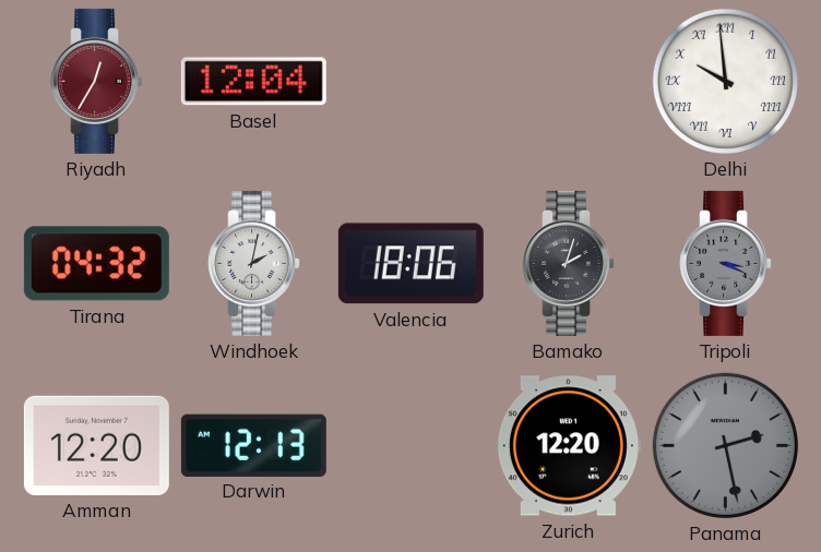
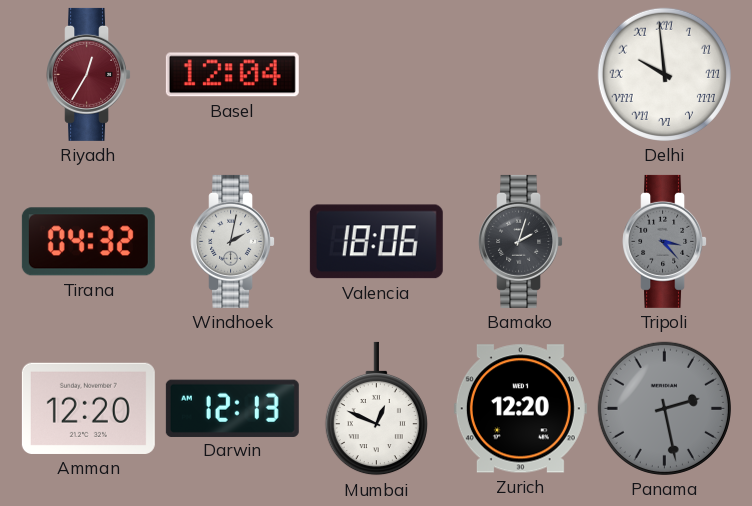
Tripoli: 3:19 -> 3:23 (665, 241)
Mumbai: none -> 12:49 (376, 409)
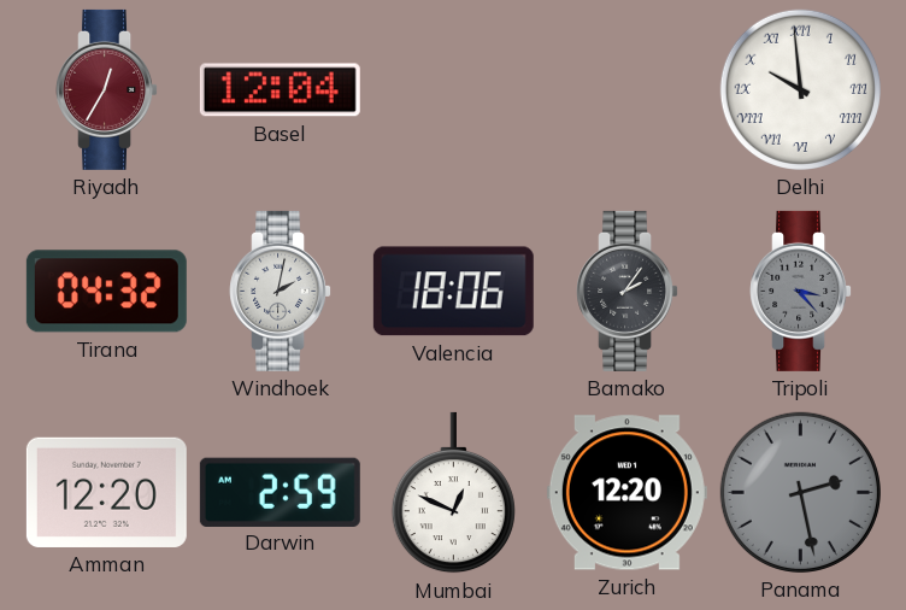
Bamako: 2:03 -> 2:06 (628, 291)
Darwin: 12:13 -> 2:59 (280, 492)
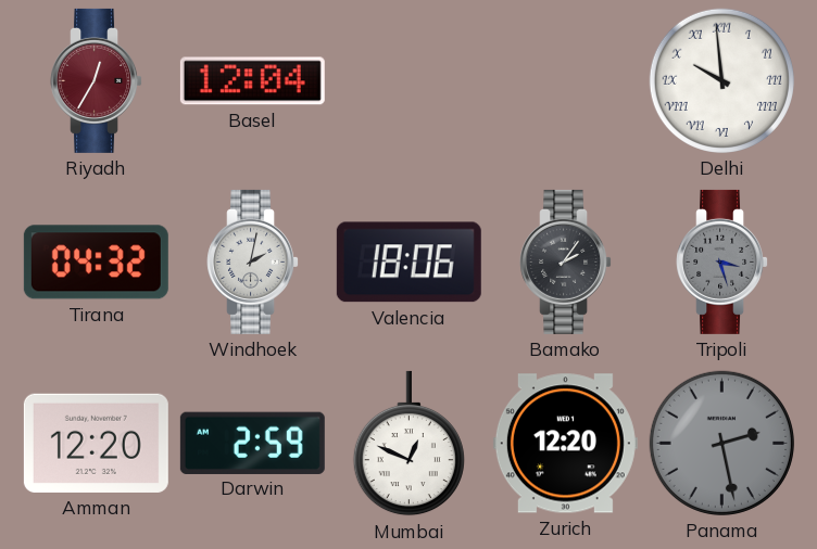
Tripoli: 3:23 -> 3:27 (722, 261)
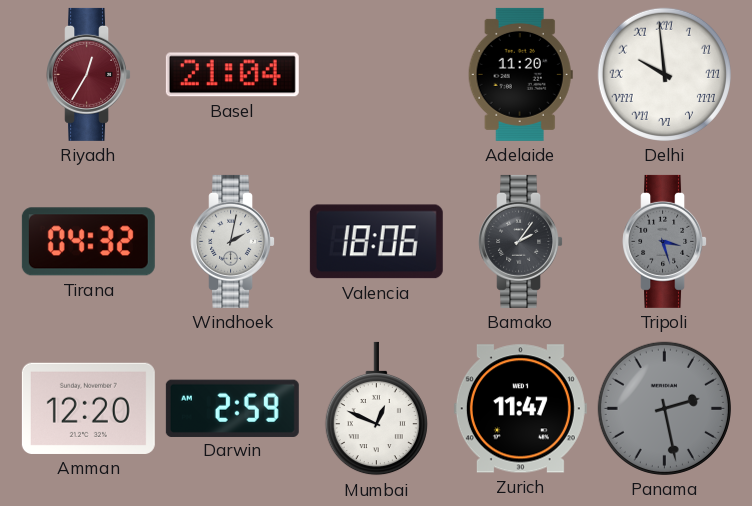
Basel: 12:04 -> 21:04 (232, 75)
Adelaide: none -> 11:20 (520, 74)
Zurich: 12:20 -> 11:47 (520, 409)
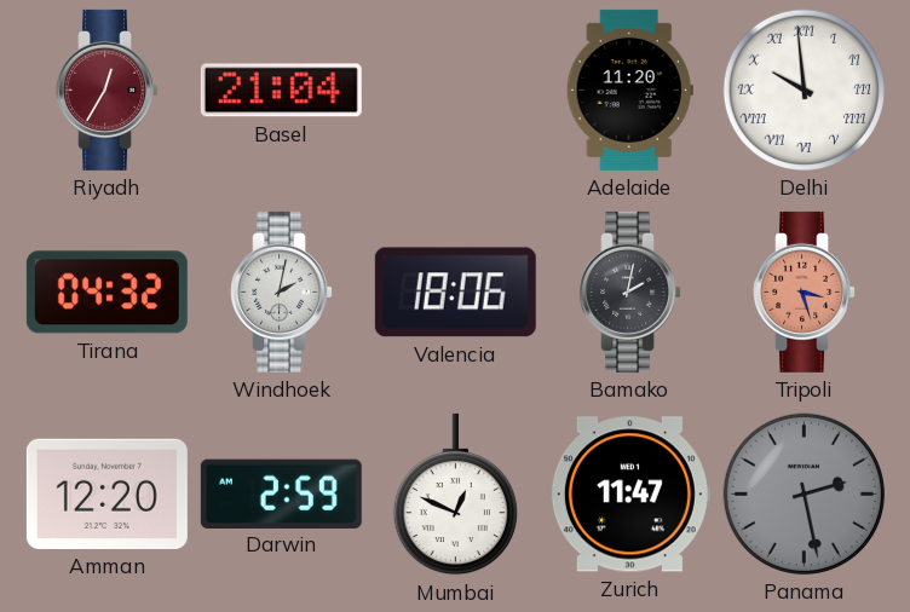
Bamako: 2:06 -> 2:02 (630, 291)
Tripoli dial: grey -> salmon (805, 291)
